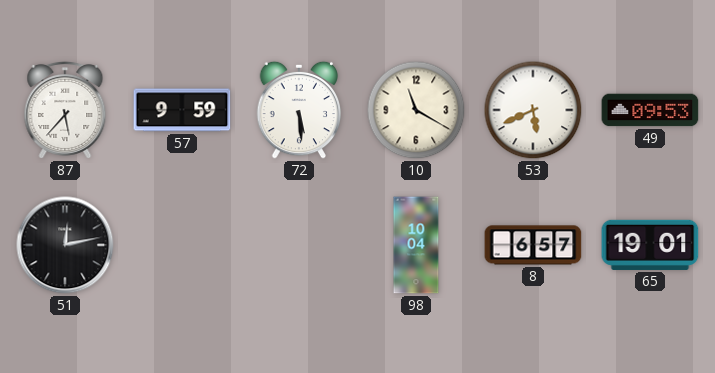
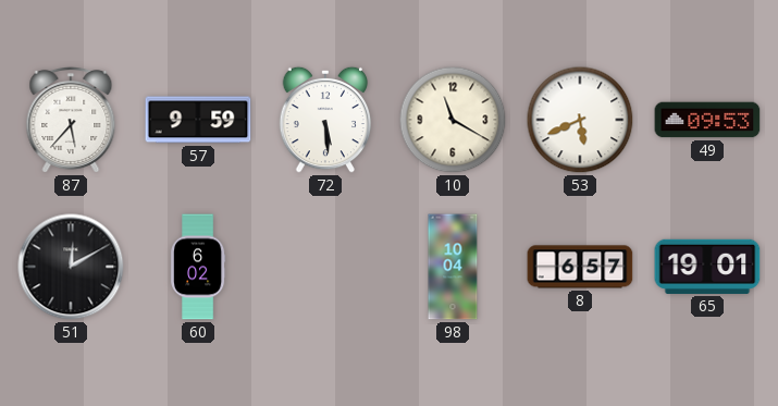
51: 12:13 -> 12:10 (71, 267)
60: none -> 6:02 (198, 267)
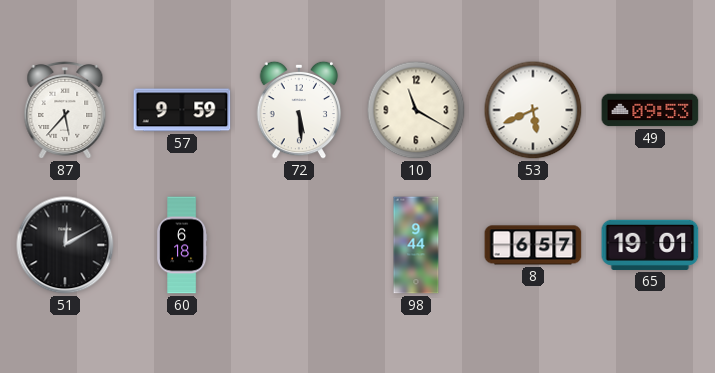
60: 6:02 -> 6:18 (182, 245)
98: 10:04 -> 9:44 (416, 245)
